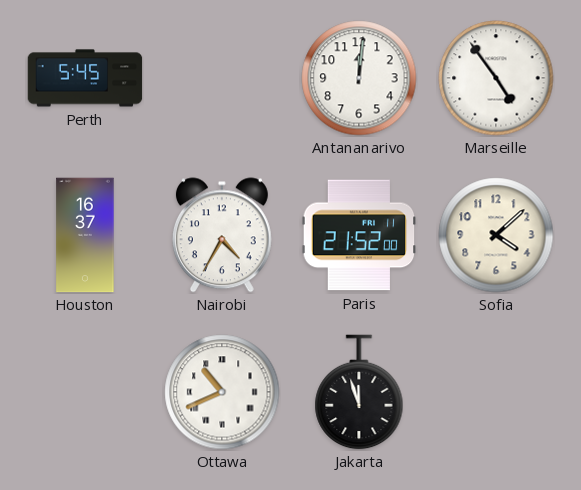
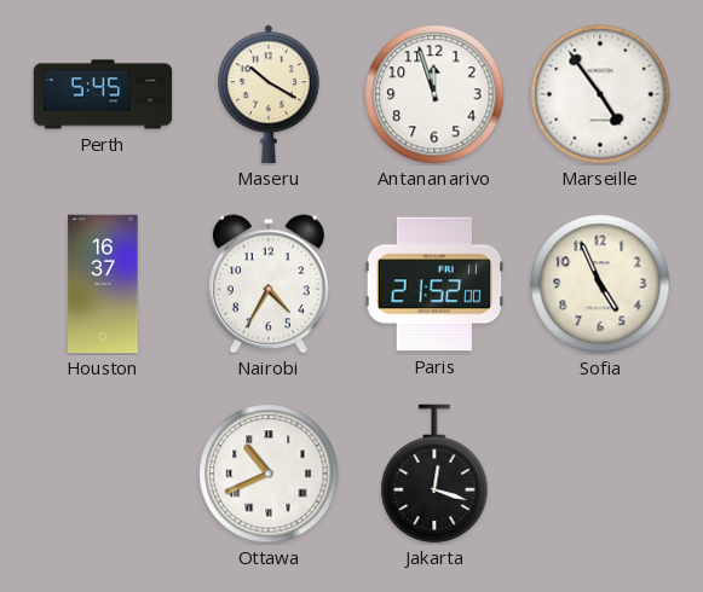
Maseru: none -> 10:20 (270, 94)
Antananarivo: 12:01 -> 11:57 (434, 94)
Sofia: 4:08 -> 4:56 (600, 284)
Jakarta: 11:57 -> 12:18 (434, 474)
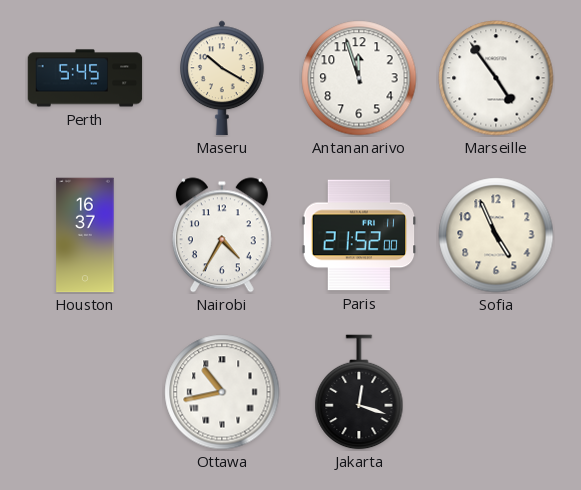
Ottawa: 10:41 -> 10:43 (222, 392)
